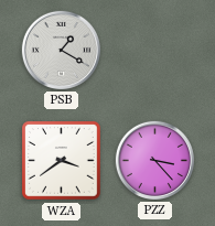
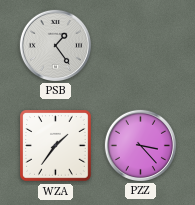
PSB: 1:20 -> 1:24 (55, 45)
WZA: 3:39 -> 1:36 (56, 146)
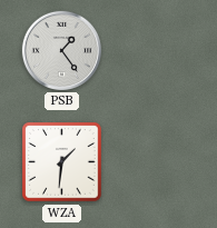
WZA: 1:36 -> 1:31 (62, 162)
PZZ: 3:23 -> none (140, 145)
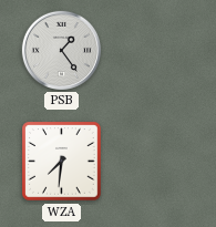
WZA: 1:31 -> 7:31 (62, 162)
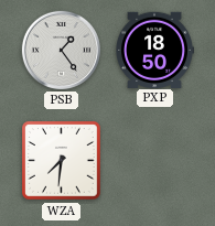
PXP: none -> 18:50 (154, 50)
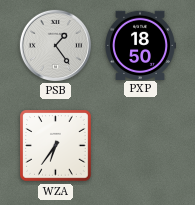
WZA: 7:31 -> 6:36 (56, 146)
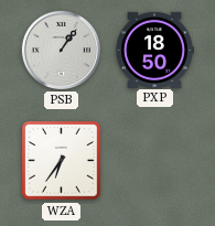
PSB: 1:24 -> 1:06 (61, 50)
